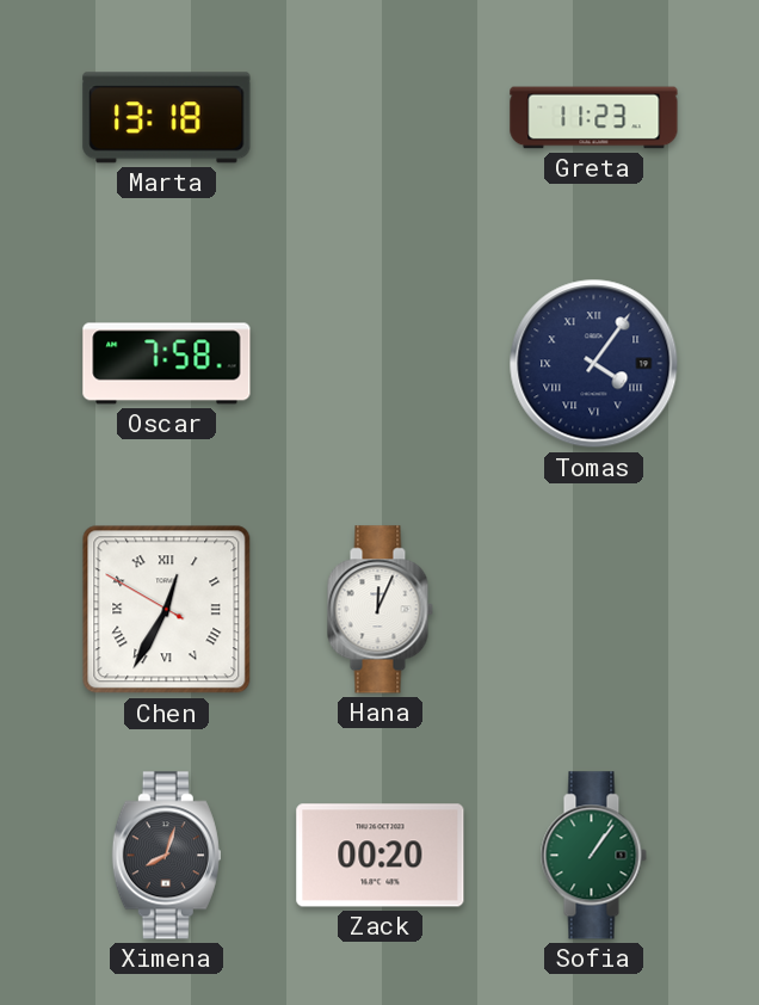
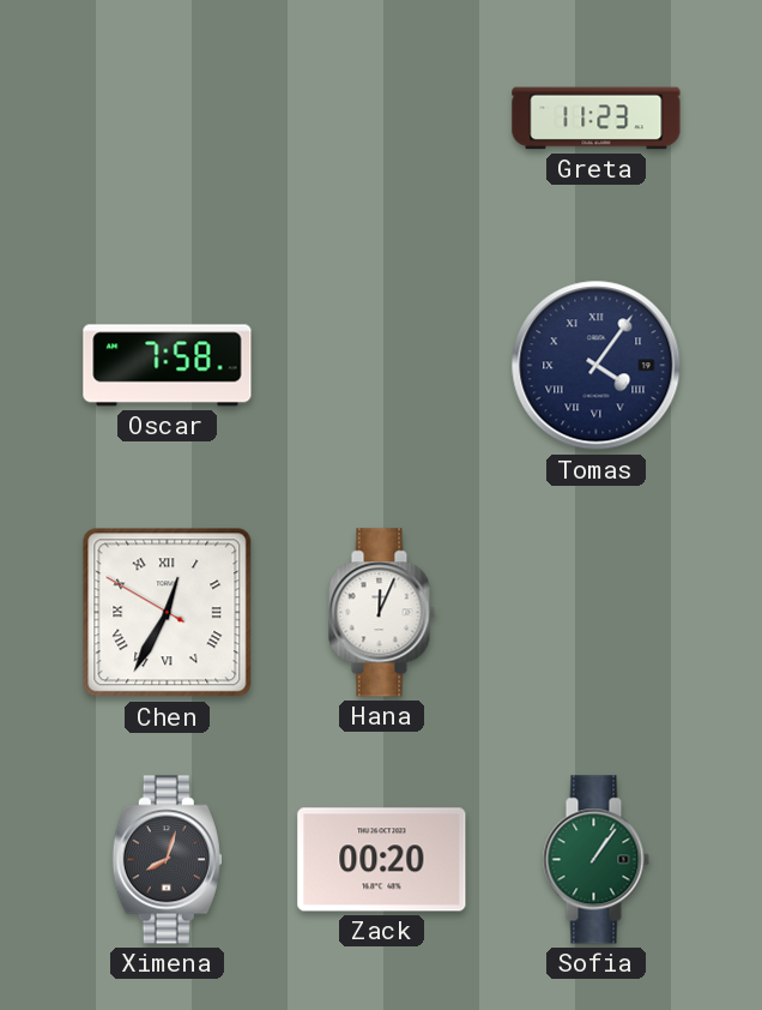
Marta: 13:18 -> none (167, 118)
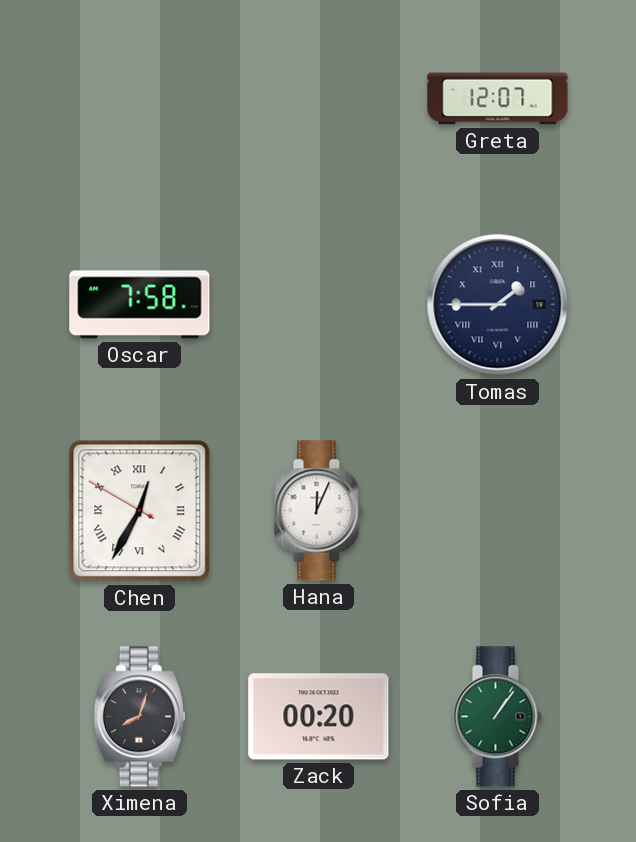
Greta: 11:23 -> 12:07 (498, 99)
Tomas: 4:06 -> 1:45 (498, 305)
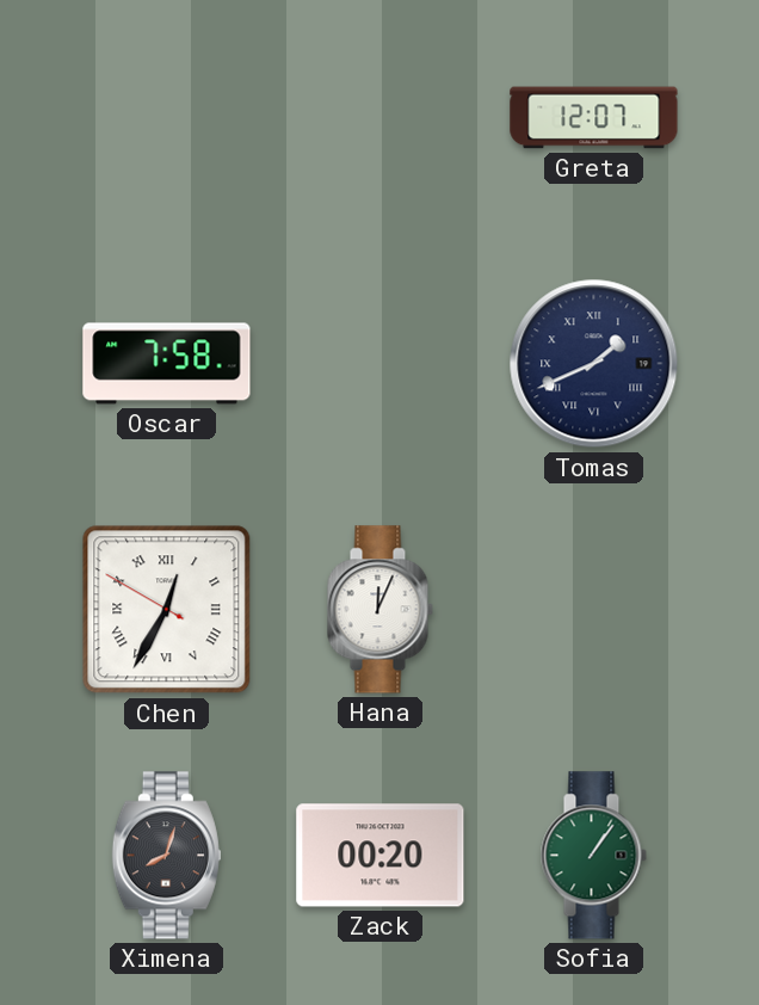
Tomas: 1:45 -> 1:41 (594, 364)
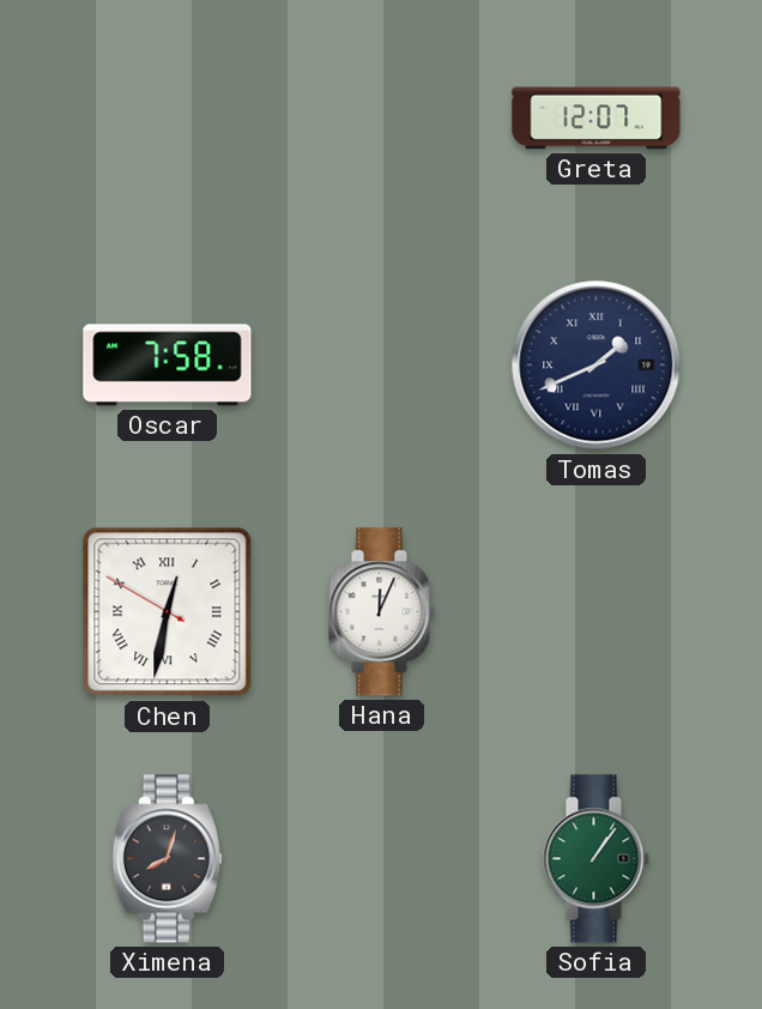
Chen: 12:34 -> 12:31 (168, 612)
Zack: 00:20 -> none (381, 856)
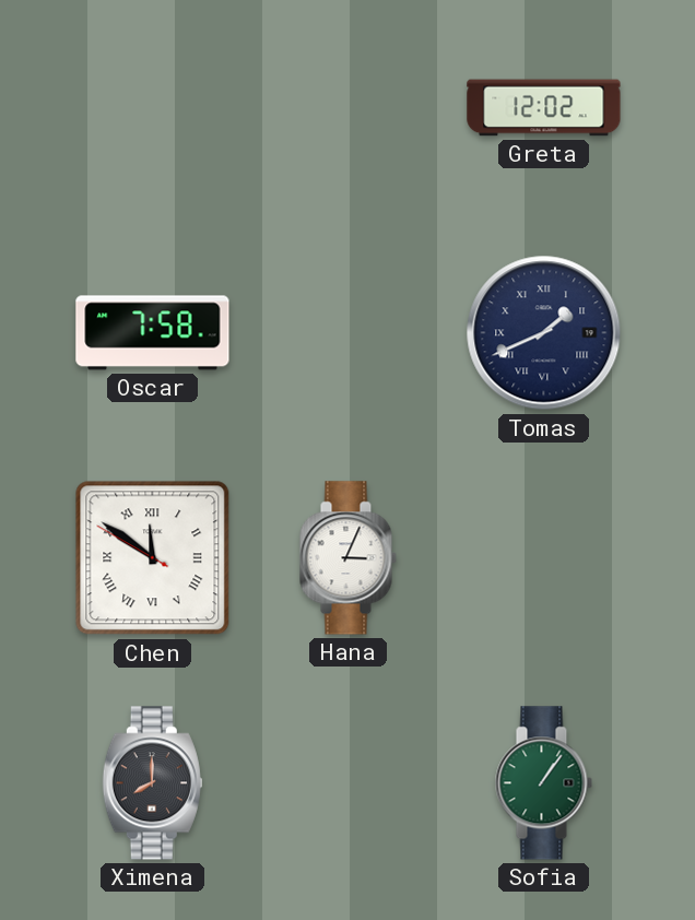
Greta: 12:07 -> 12:02 (544, 108)
Chen: 12:31 -> 11:50 (153, 558)
Hana: 12:04 -> 3:04 (347, 558)
Ximena: 8:03 -> 8:00 (152, 783)
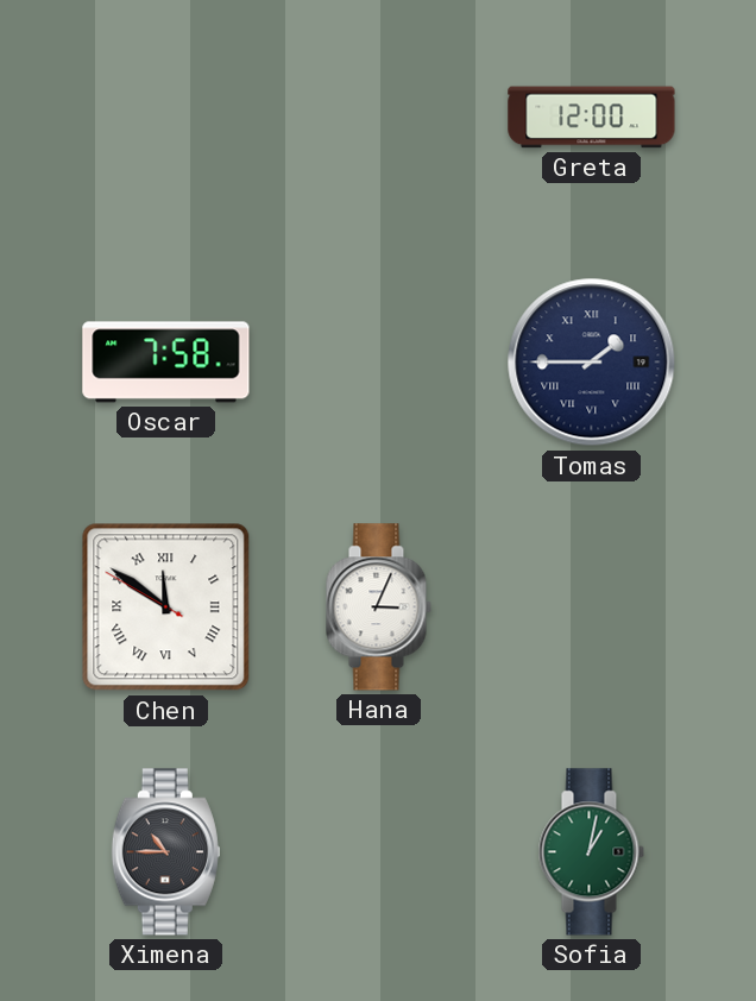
Greta: 12:02 -> 12:00 (592, 118)
Tomas: 1:41 -> 1:45 (592, 363)
Ximena: 8:00 -> 10:45 (165, 852)
Sofia: 1:06 -> 1:02 (591, 852)
